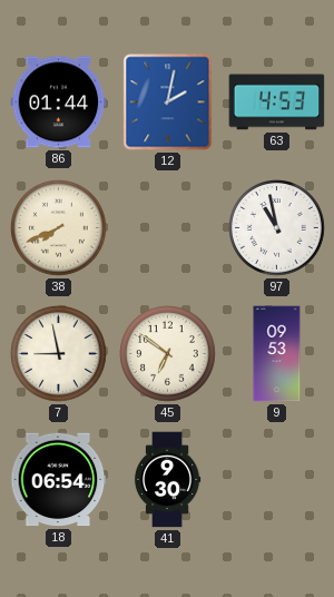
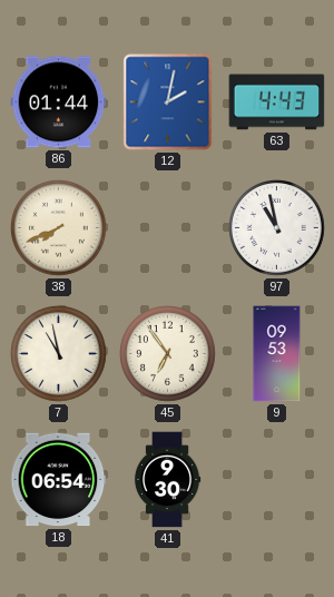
63: 4:53 -> 4:43 (277, 102)
7: 8:58 -> 10:58 (59, 354)
45: 6:51 -> 6:54 (168, 354)
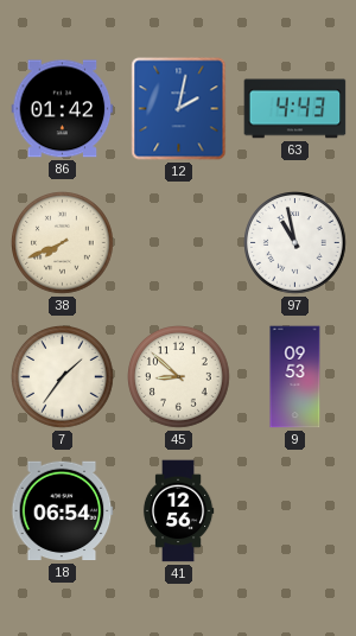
86: 01:44 -> 01:42 (63, 109)
7: 10:58 -> 1:36 (63, 377)
45: 6:54 -> 8:52 (179, 377)
41: 9:30 -> 12:56 (178, 511)
